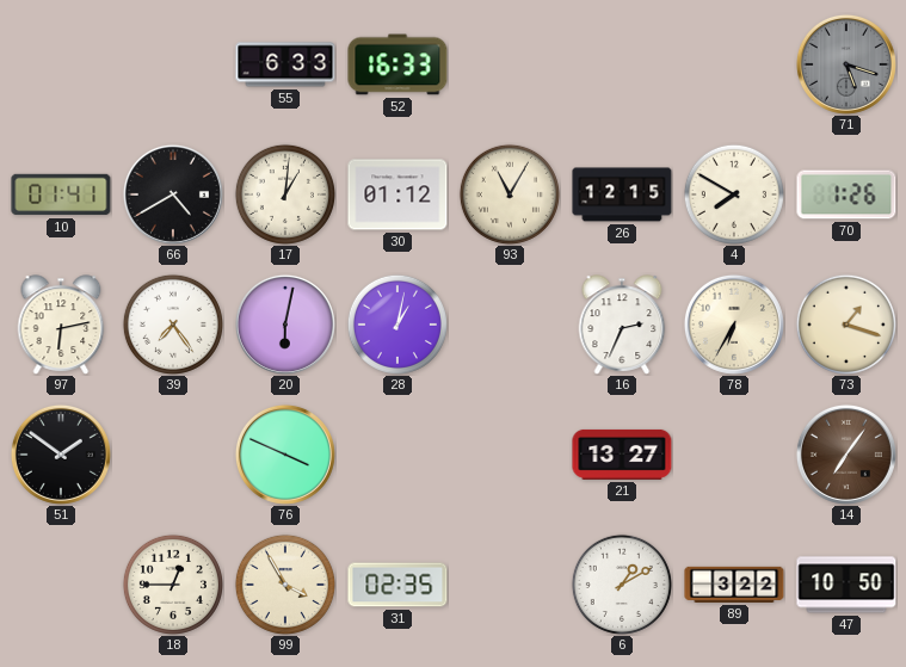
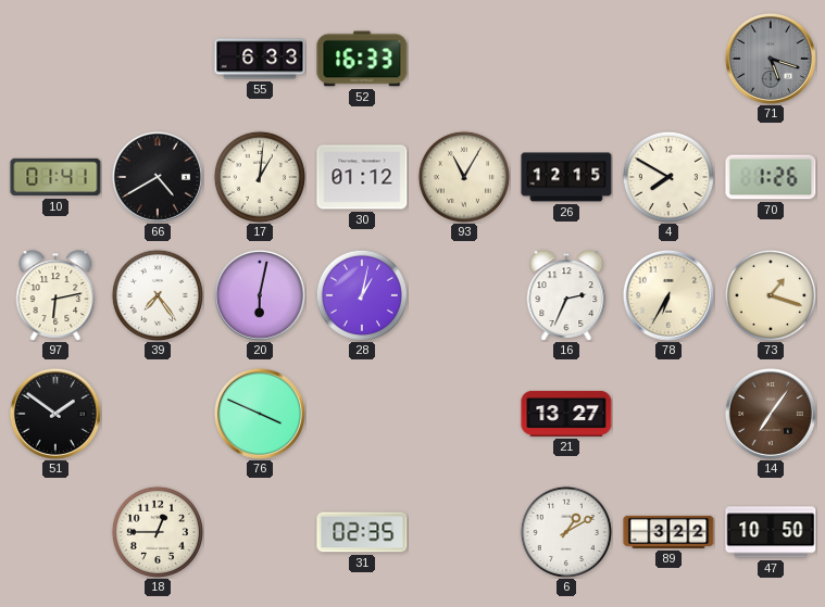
99: 3:55 -> none (285, 585)
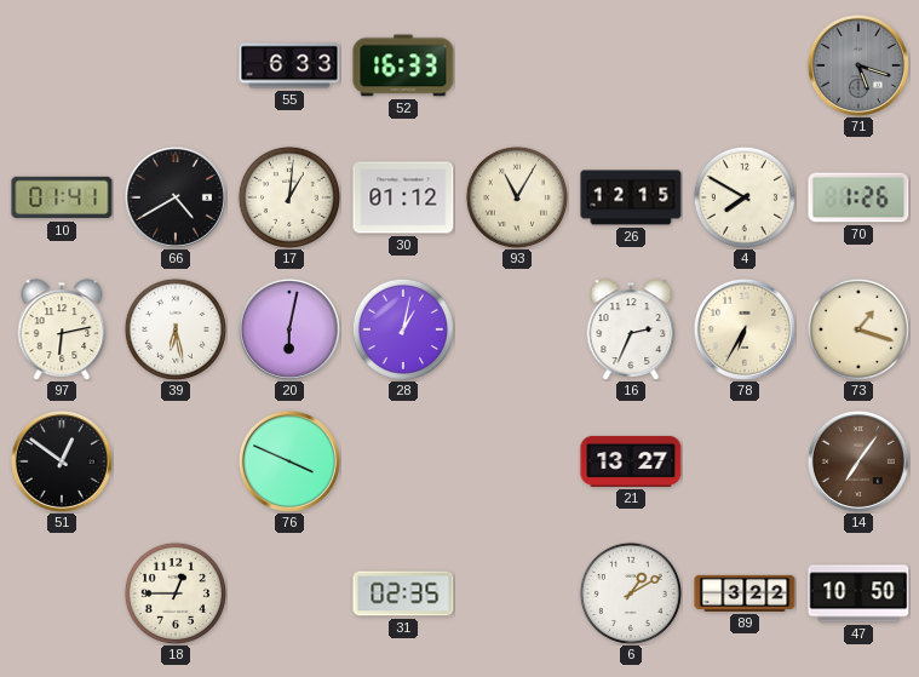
39: 7:24 -> 6:28 (176, 329)
51: 1:51 -> 12:51 (62, 461)
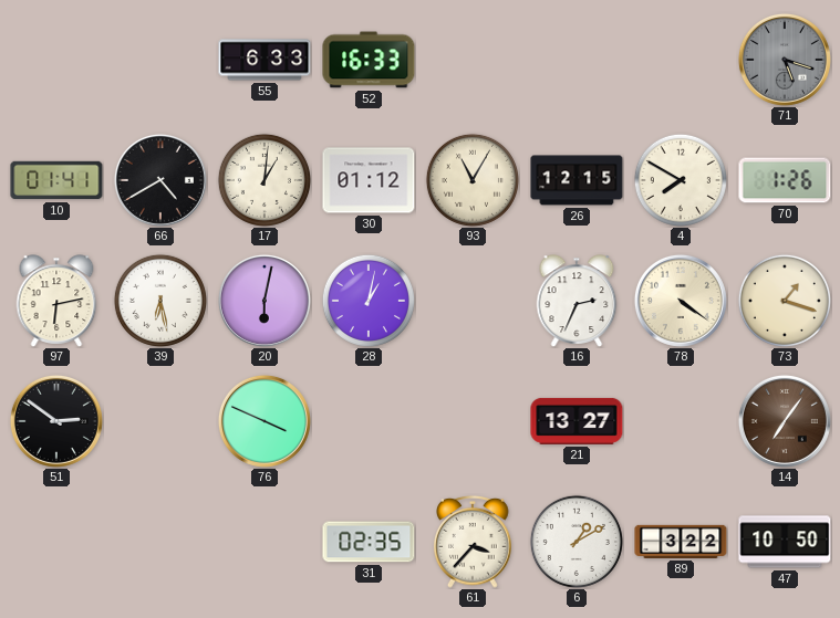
78: 6:35 -> 4:21 (681, 301)
51: 12:51 -> 2:51 (56, 421)
18: 12:45 -> none (176, 593)
61: none -> 3:37 (473, 542)
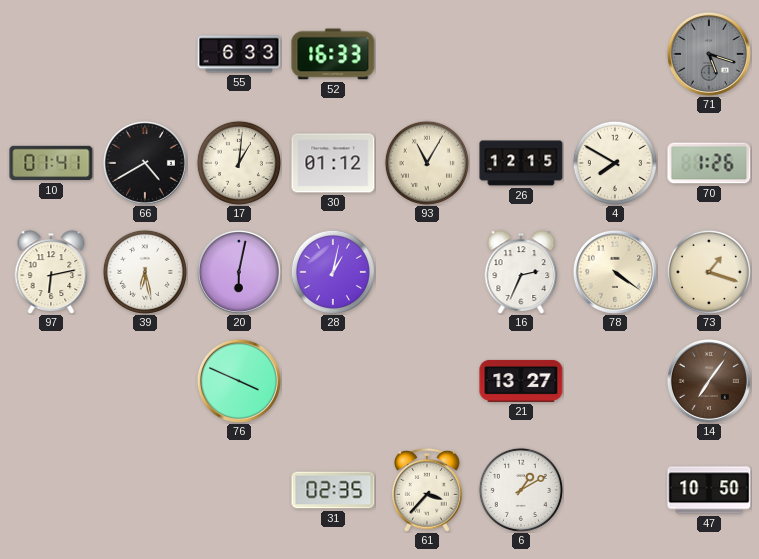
51: 2:51 -> none (56, 421)
89: 3:22 -> none (681, 542)
